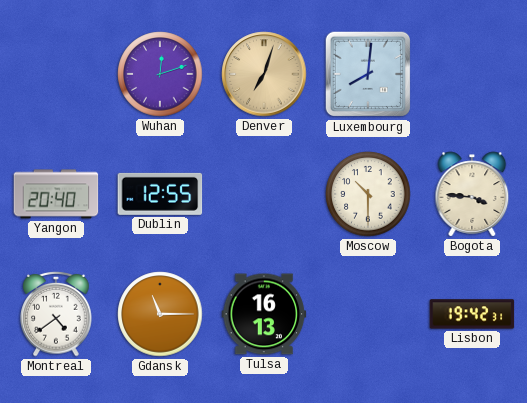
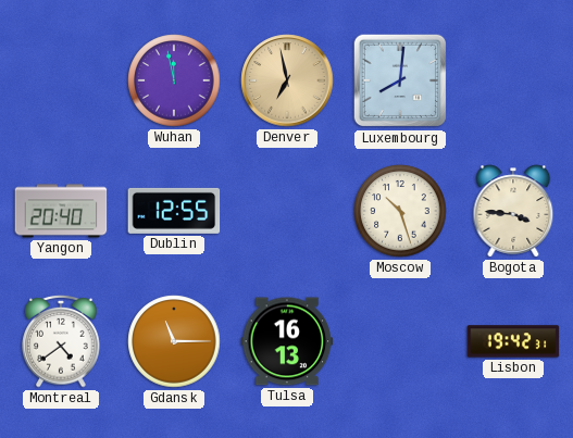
Wuhan: 12:12 -> 11:58 (174, 80)
Denver: 7:03 -> 6:58 (287, 80)
Moscow: 10:30 -> 10:27 (400, 211)
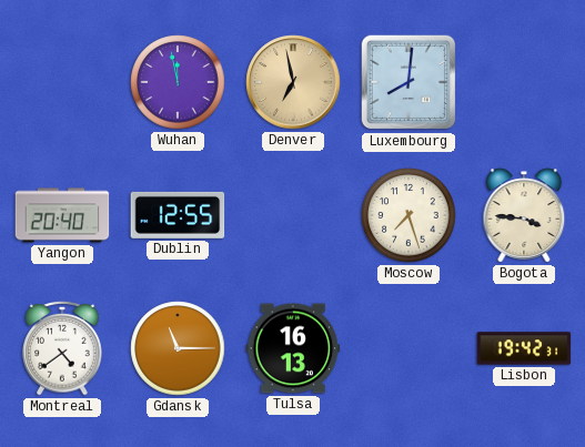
Moscow: 10:27 -> 7:27 (409, 215)
